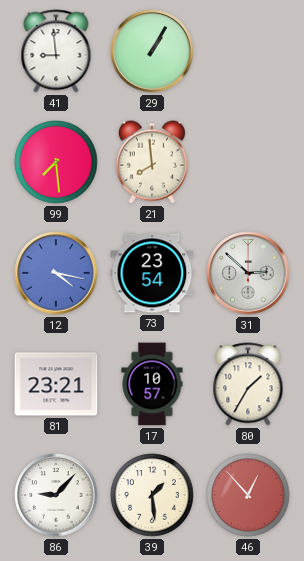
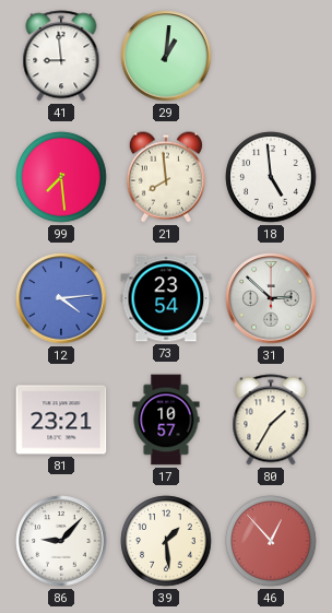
29: 1:05 -> 1:01 (166, 56)
18: none -> 4:59 (271, 177)
12: 4:17 -> 4:14 (61, 298)
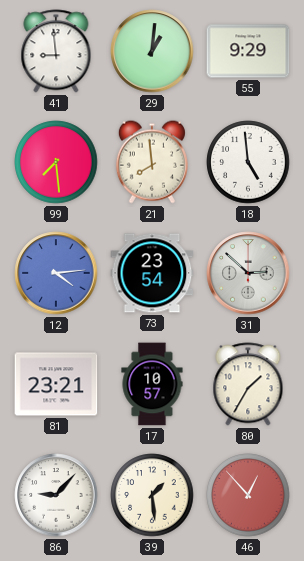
55: none -> 9:29 (248, 51)
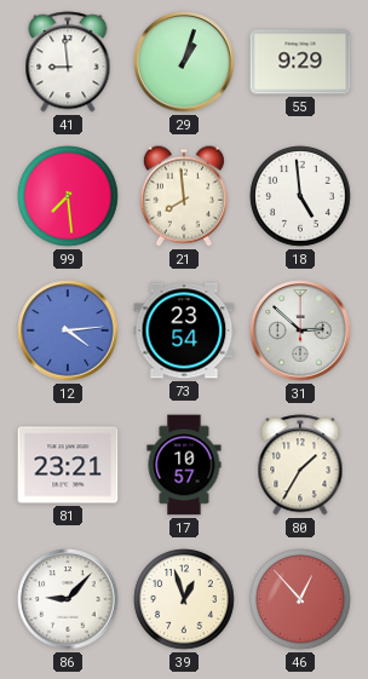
29: 1:01 -> 1:03 (184, 62)
39: 1:29 -> 12:57 (184, 599)
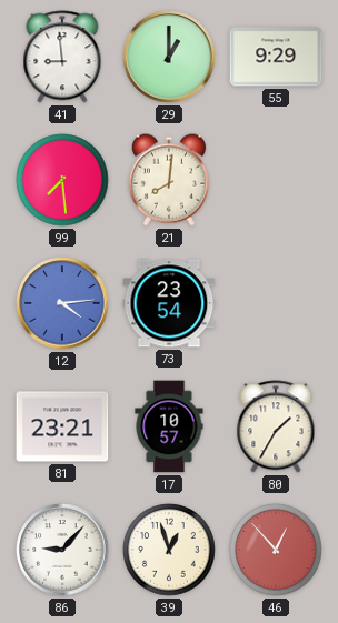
29: 1:03 -> 1:00 (169, 57)
21: 7:59 -> 8:01 (169, 180)
18: 4:59 -> none (300, 196)
31: 2:52 -> none (300, 330)
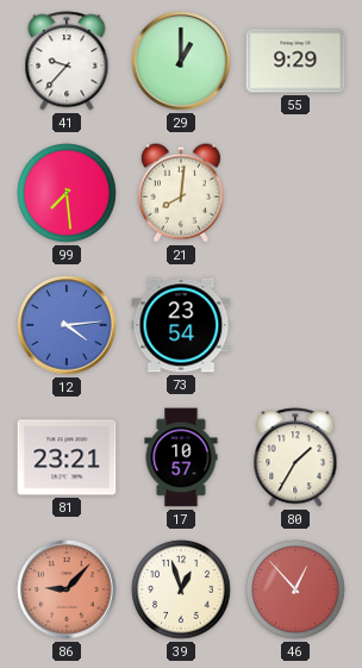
41: 8:59 -> 9:37 (67, 61)
86 dial: white -> salmon (67, 589)
